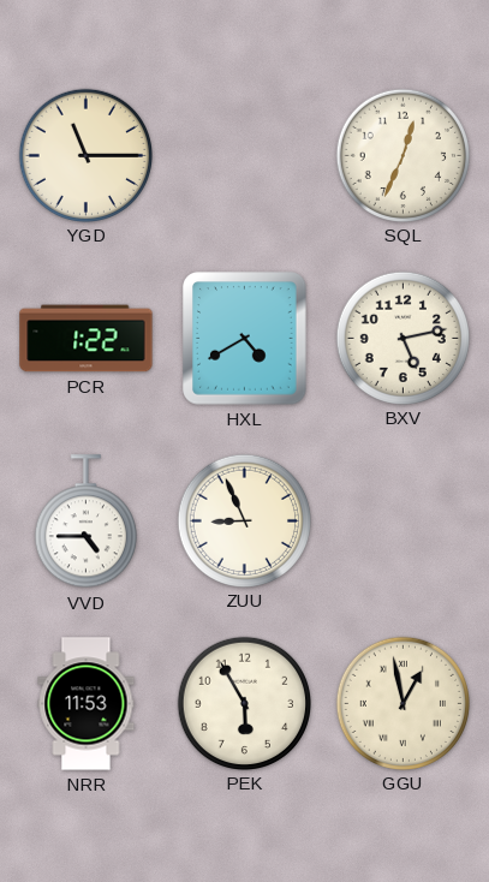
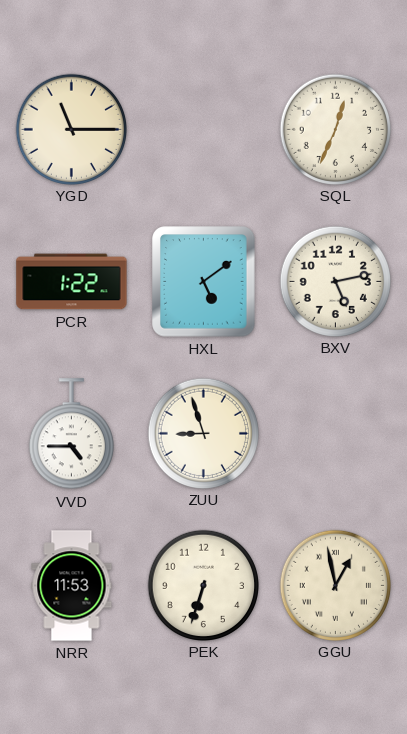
HXL: 4:40 -> 5:09 (204, 282)
ZUU: 8:56 -> 8:57 (203, 433)
PEK: 5:55 -> 6:33 (203, 585)
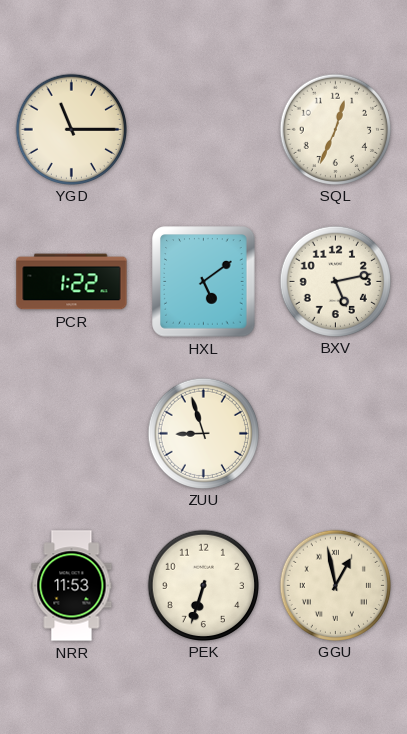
VVD: 4:45 -> none (71, 434)
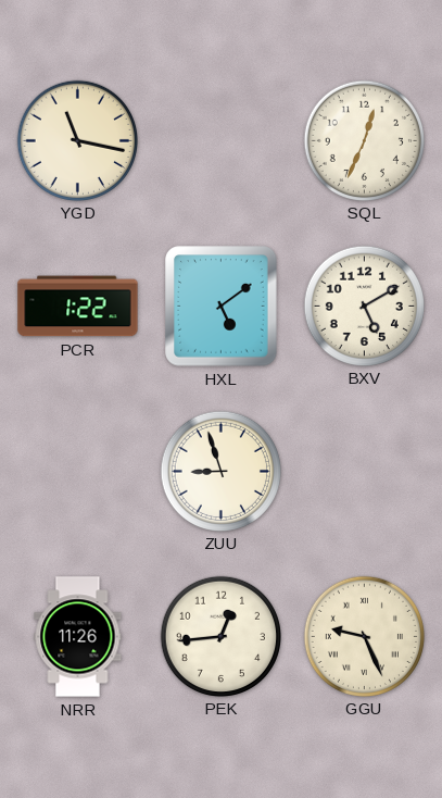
YGD: 11:15 -> 11:17 (77, 140)
BXV: 5:13 -> 5:10 (364, 306)
NRR: 11:53 -> 11:26 (78, 637)
PEK: 6:33 -> 12:44 (220, 636)
GGU: 12:58 -> 9:26 (364, 636)
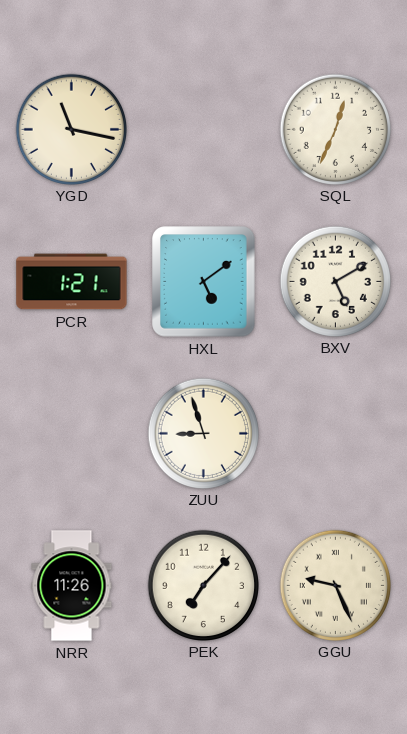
PCR: 1:22 -> 1:21 (72, 282)
PEK: 12:44 -> 7:07 (203, 585)
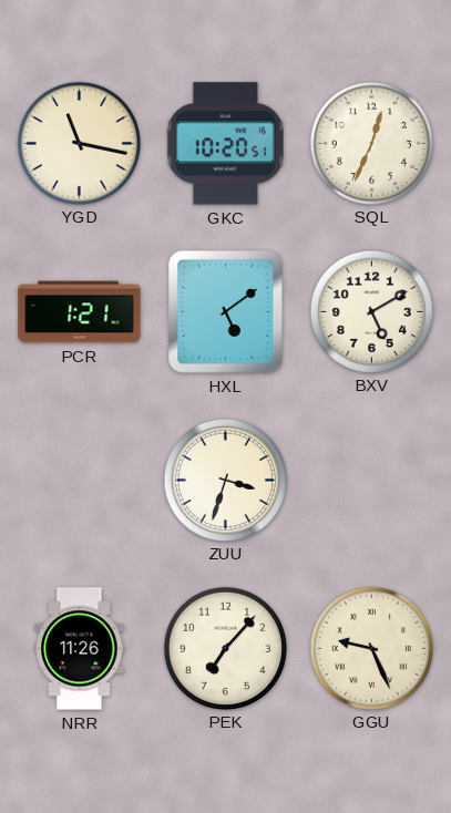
GKC: none -> 10:20 (225, 144)
ZUU: 8:57 -> 3:33 (225, 480)
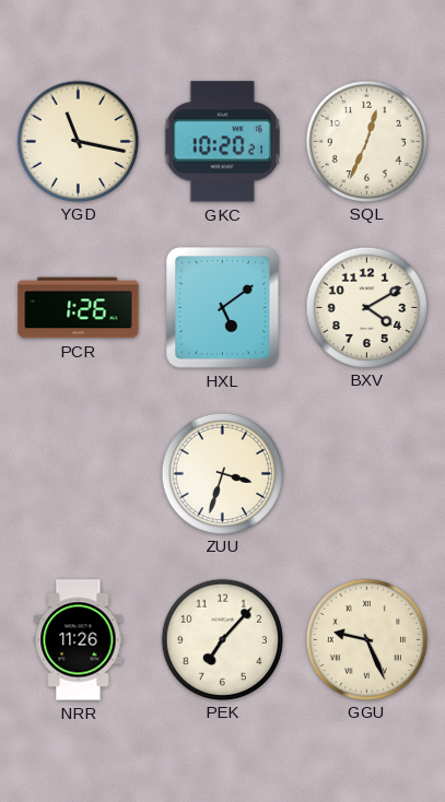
GKC: 10:20:51 -> 10:20:21 (222, 142)
PCR: 1:21 -> 1:26 (79, 308)
BXV: 5:10 -> 4:10 (366, 307)
